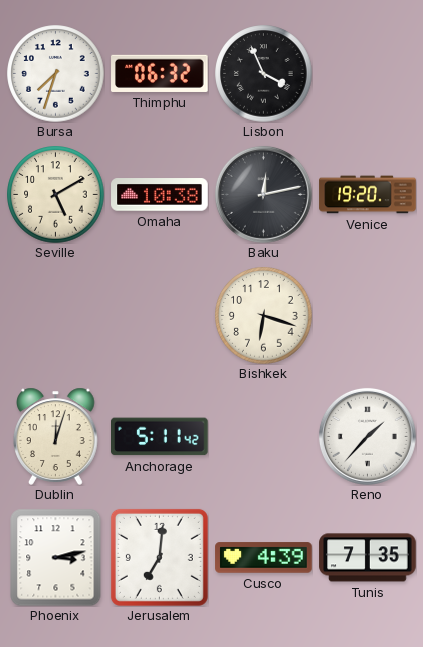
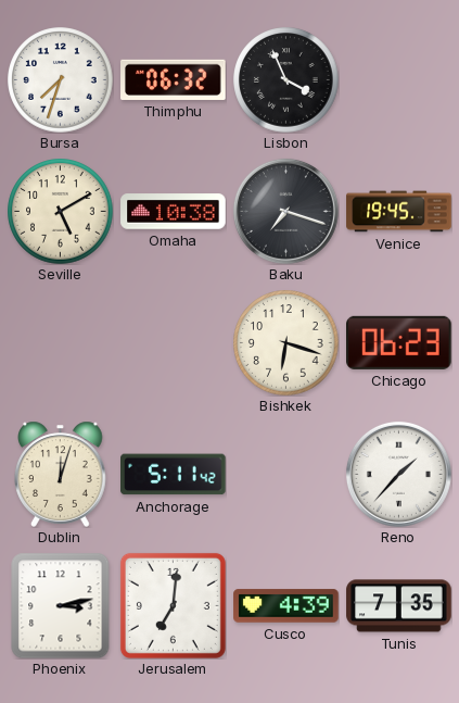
Baku: 12:13 -> 7:18 (285, 211)
Venice: 19:20 -> 19:45 (399, 212)
Chicago: none -> 06:23 (399, 342)
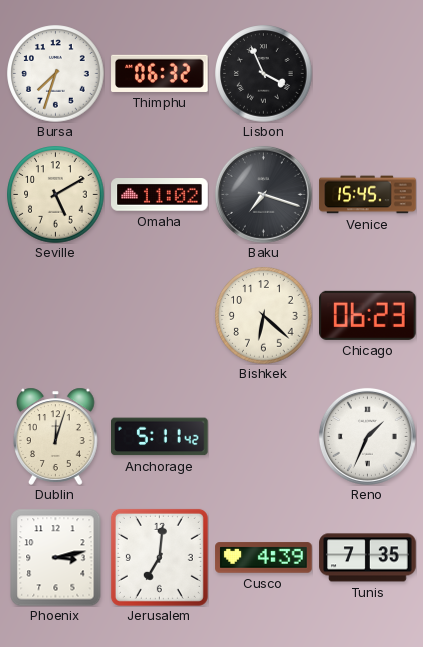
Omaha: 10:38 -> 11:02 (160, 195)
Venice: 19:45 -> 15:45 (368, 195)
Bishkek: 6:18 -> 6:22 (264, 316)
Reno: 1:37 -> 1:34 (367, 436)
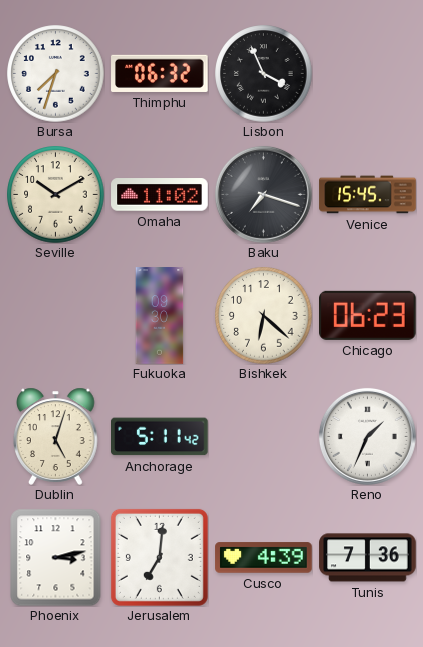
Seville: 5:10 -> 10:10 (56, 195)
Fukuoka: none -> 09:30 (160, 316)
Dublin: 12:03 -> 5:03 (56, 436)
Tunis: 7:35 -> 7:36 (368, 558)
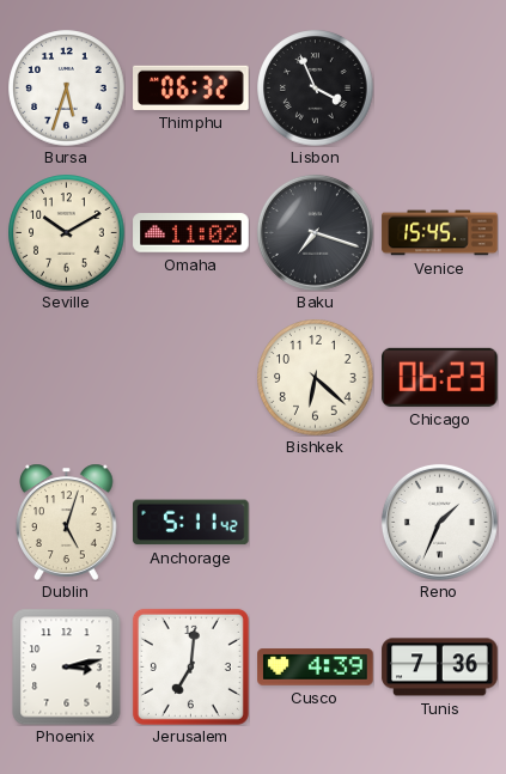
Bursa: 7:33 -> 5:33 (67, 89)
Fukuoka: 09:30 -> none (160, 316)
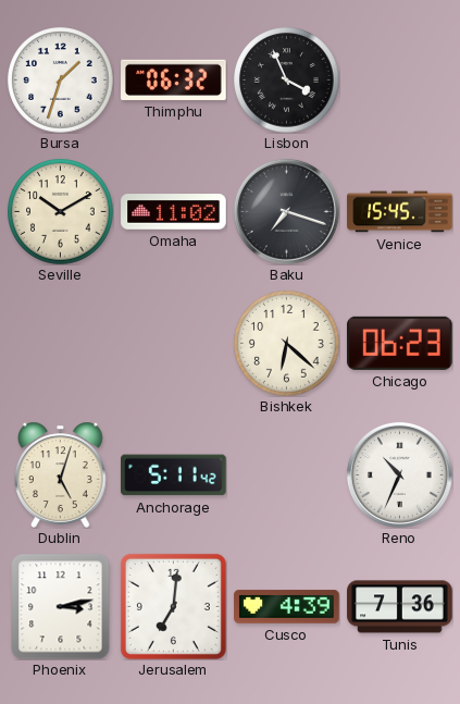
Bursa: 5:33 -> 1:33 (61, 81)
Reno: 1:34 -> 10:34 (399, 474)
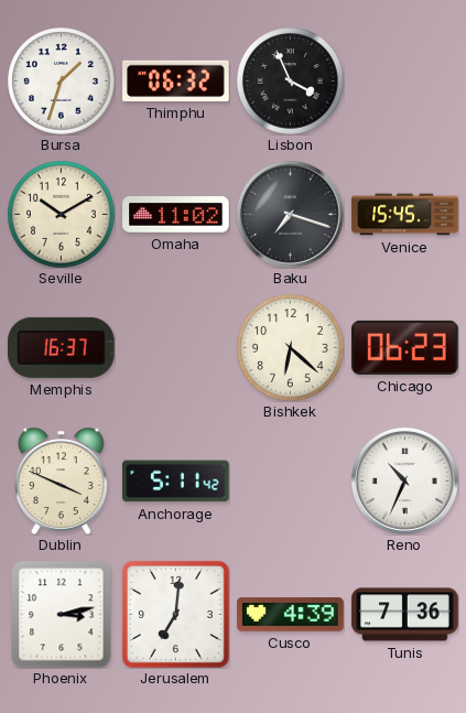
Memphis: none -> 16:37 (62, 347)
Dublin: 5:03 -> 3:49 (62, 480)
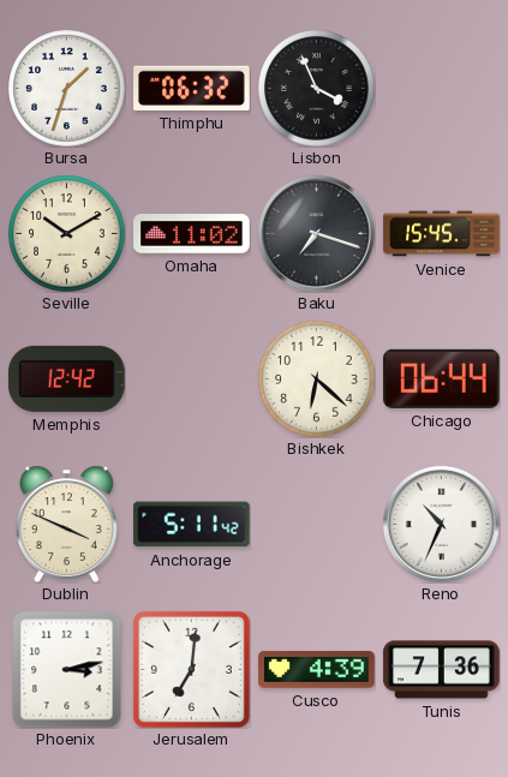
Memphis: 16:37 -> 12:42 (67, 378)
Chicago: 06:23 -> 06:44 (442, 378)
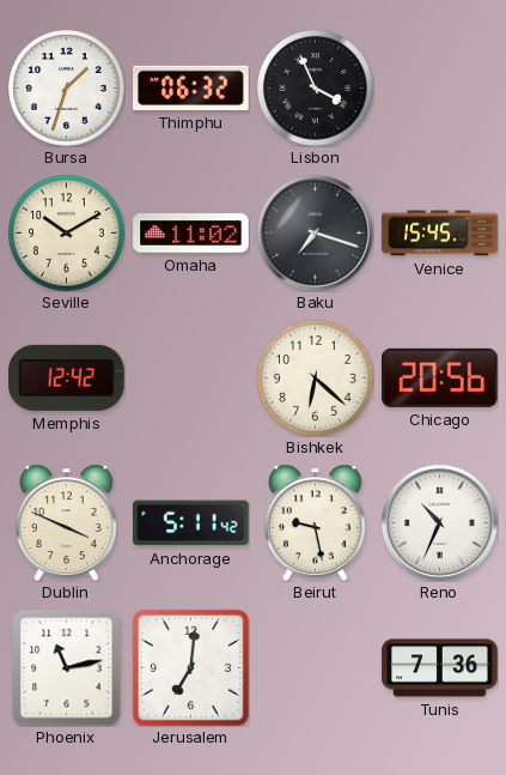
Chicago: 06:44 -> 20:56 (440, 377)
Beirut: none -> 9:28 (316, 522)
Phoenix: 3:13 -> 11:13 (67, 667)
Cusco: 4:39 -> none (317, 670)
